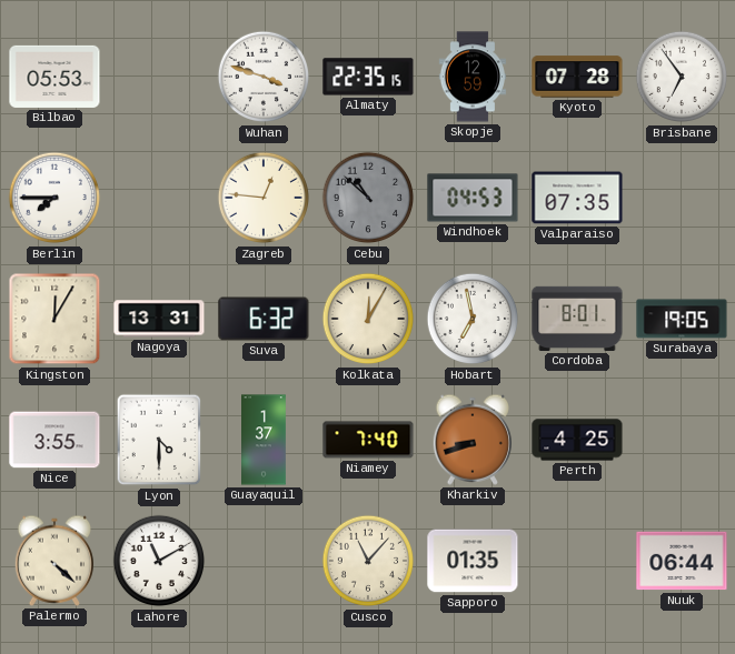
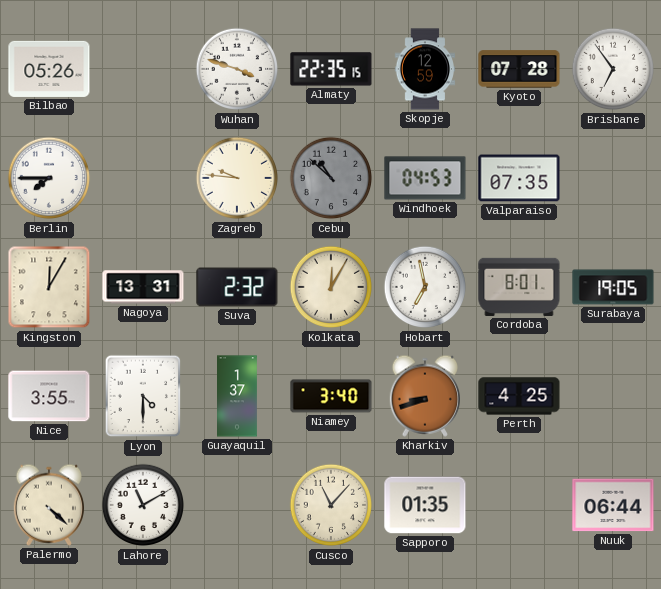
Bilbao: 05:53 -> 05:26 (49, 69)
Zagreb: 12:46 -> 9:46 (237, 178)
Suva: 6:32 -> 2:32 (237, 287)
Niamey: 7:40 -> 3:40 (331, 396)
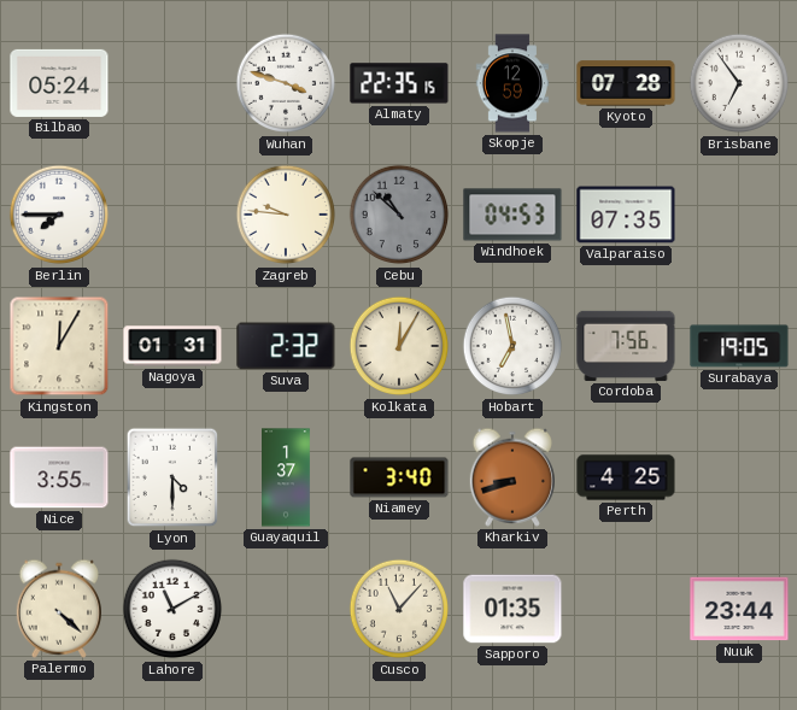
Bilbao: 05:26 -> 05:24 (59, 83)
Nagoya: 13:31 -> 01:31 (172, 346)
Cordoba: 8:01 -> 7:56 (626, 346)
Nuuk: 06:44 -> 23:44 (739, 609)
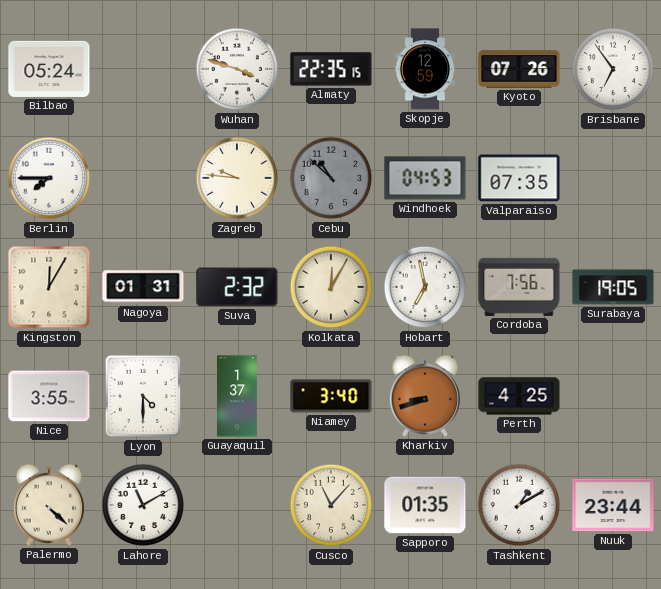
Kyoto: 07:28 -> 07:26 (519, 69)
Tashkent: none -> 1:10 (519, 505)
